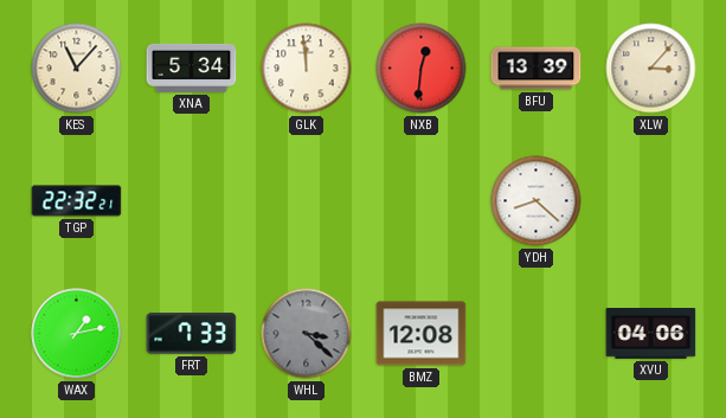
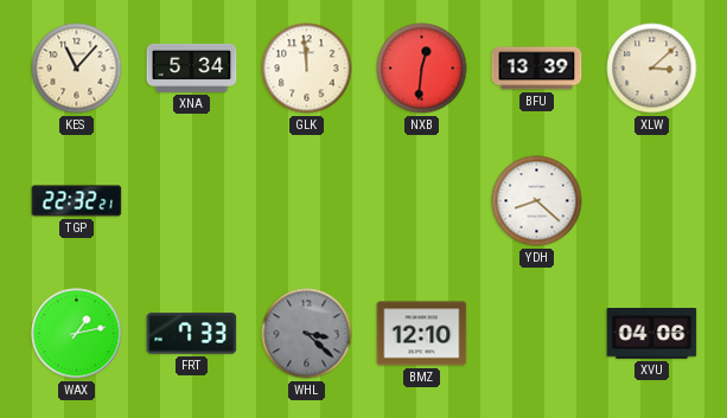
XLW: 3:07 -> 3:08 (652, 69)
BMZ: 12:08 -> 12:10 (422, 334)
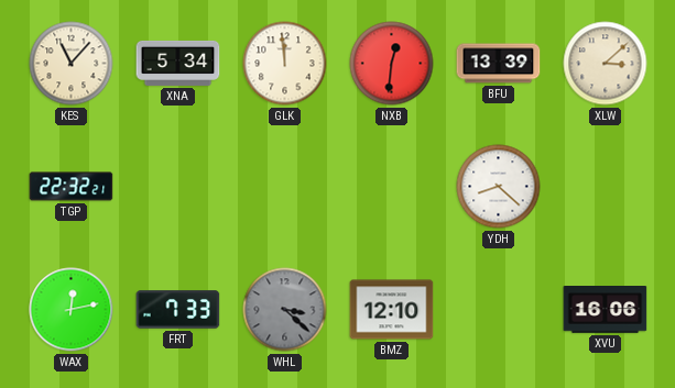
WAX: 1:13 -> 12:13 (72, 310)
XVU: 04:06 -> 16:06 (606, 310)
